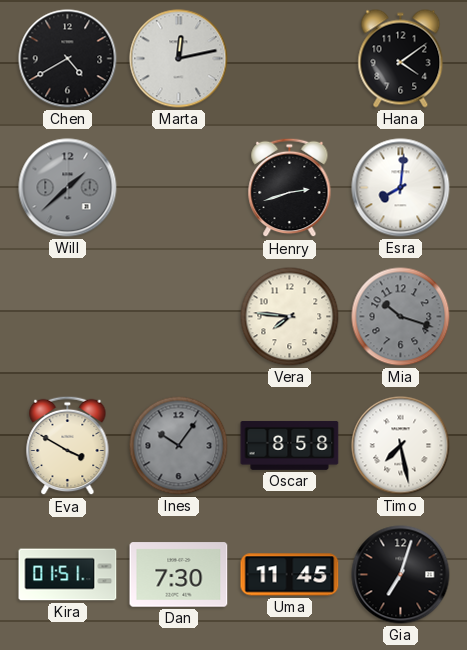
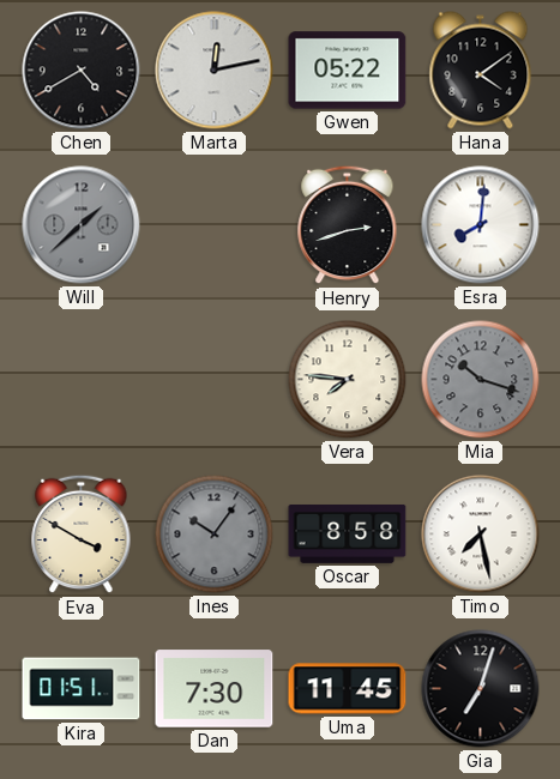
Gwen: none -> 05:22 (348, 71)
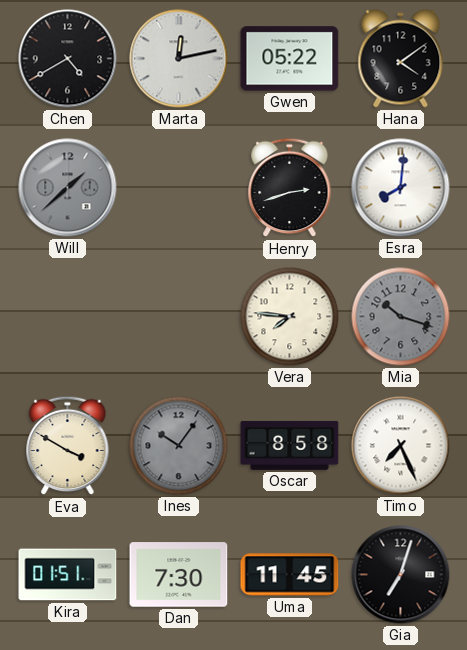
Timo: 7:28 -> 7:26 (401, 446)
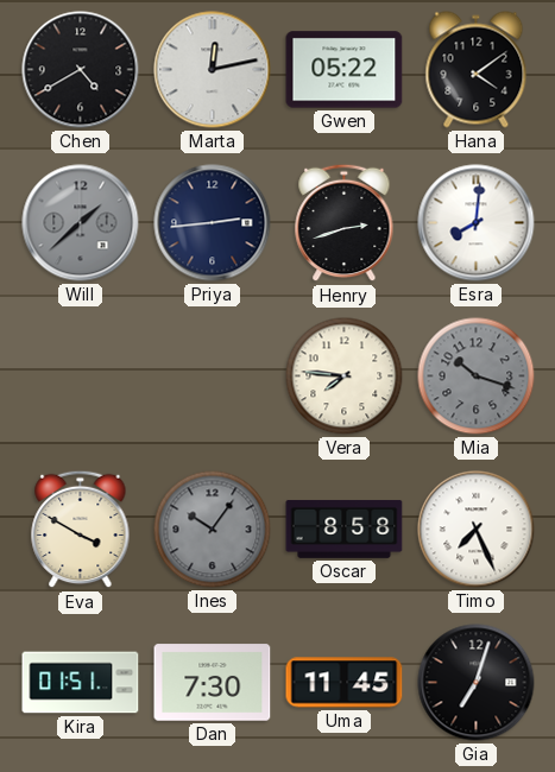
Priya: none -> 2:44 (213, 223)
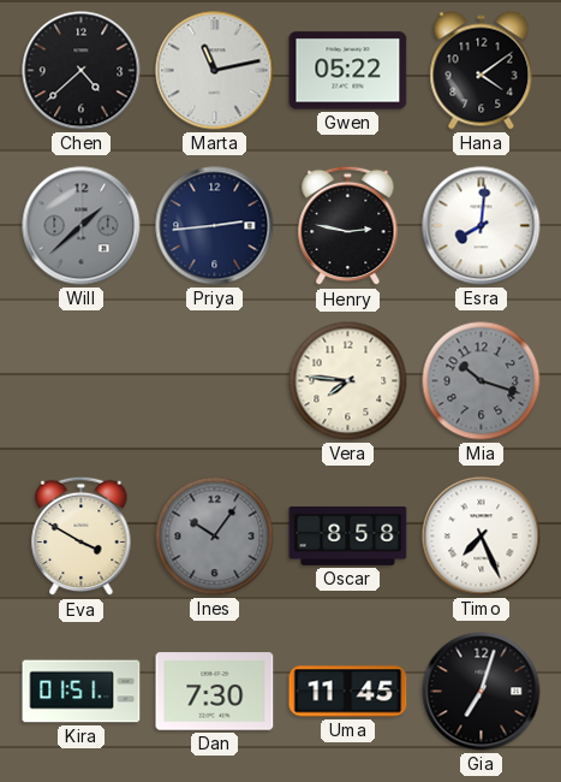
Chen: 4:40 -> 4:38 (82, 71)
Marta: 12:13 -> 11:13 (215, 71)
Henry: 2:42 -> 2:47 (348, 226)
